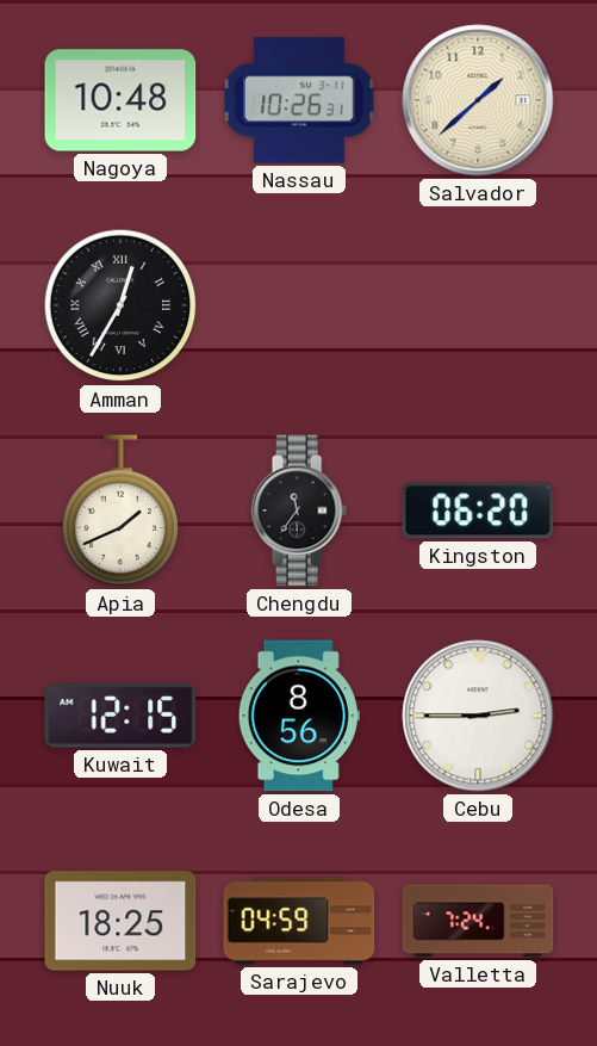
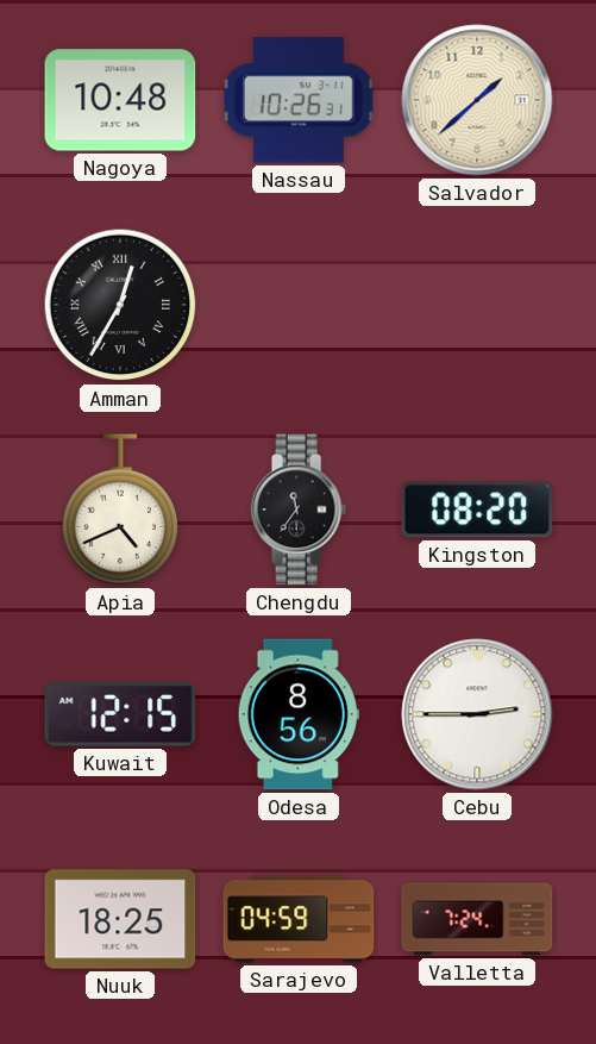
Apia: 1:41 -> 4:41 (120, 510)
Kingston: 06:20 -> 08:20 (477, 510)
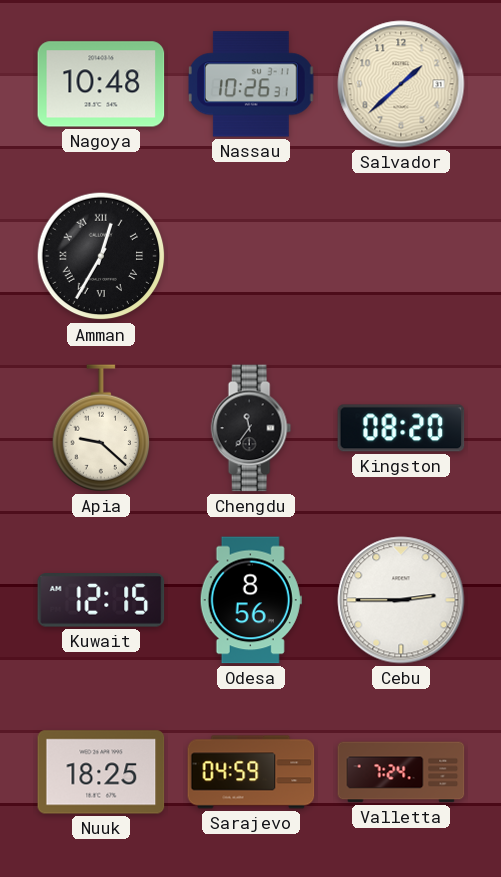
Apia: 4:41 -> 9:22 (101, 428)
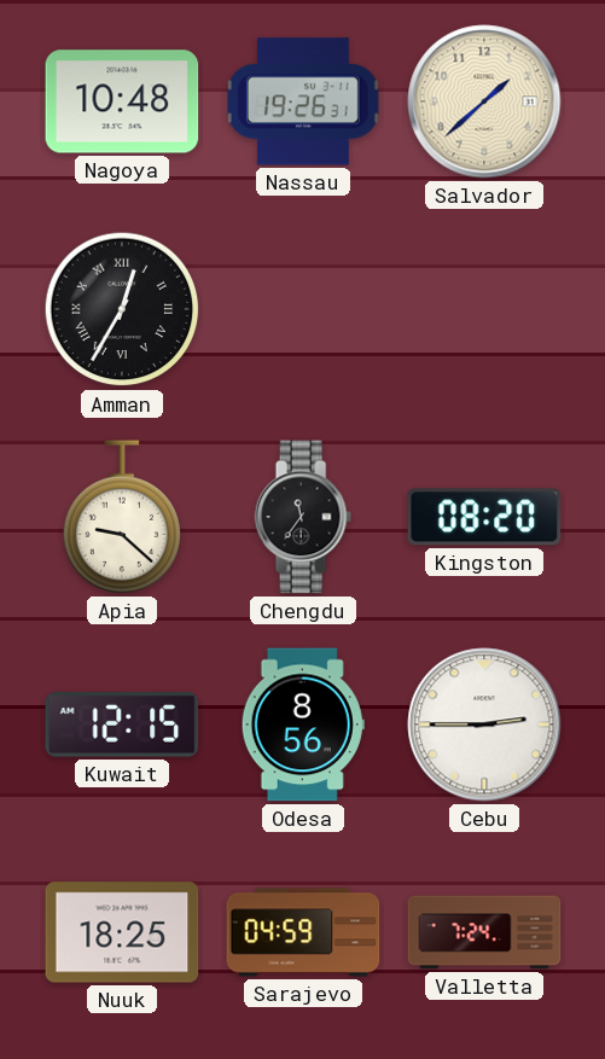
Nassau: 10:26 -> 19:26 (303, 101)
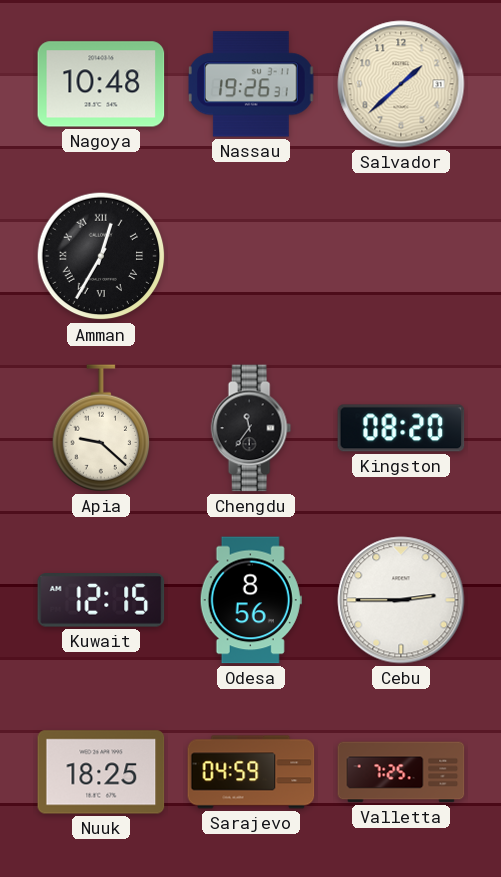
Valletta: 7:24 -> 7:25 (401, 772)
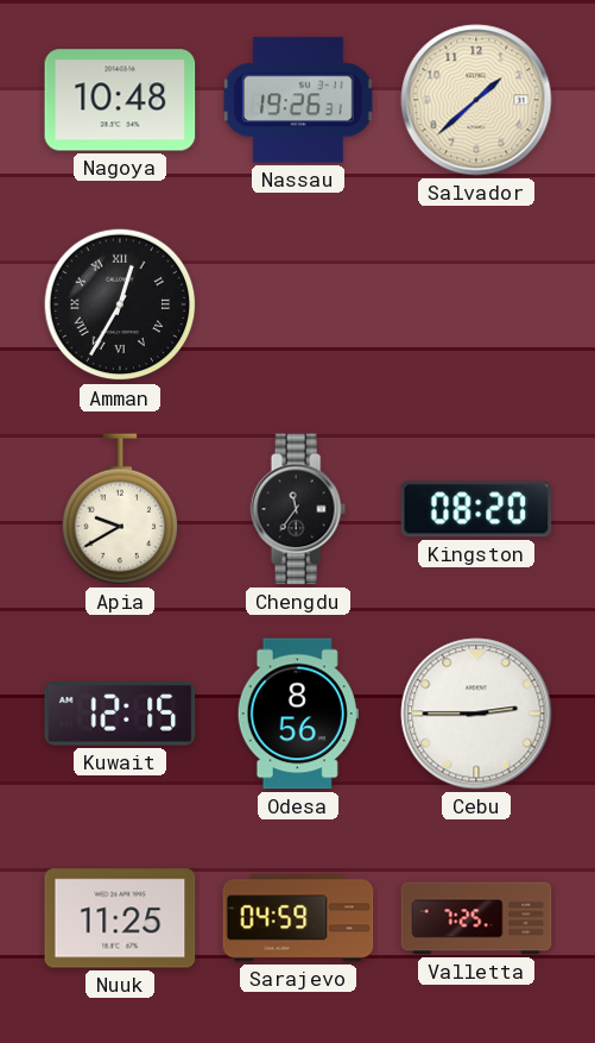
Apia: 9:22 -> 9:40 (120, 509)
Nuuk: 18:25 -> 11:25 (120, 918)
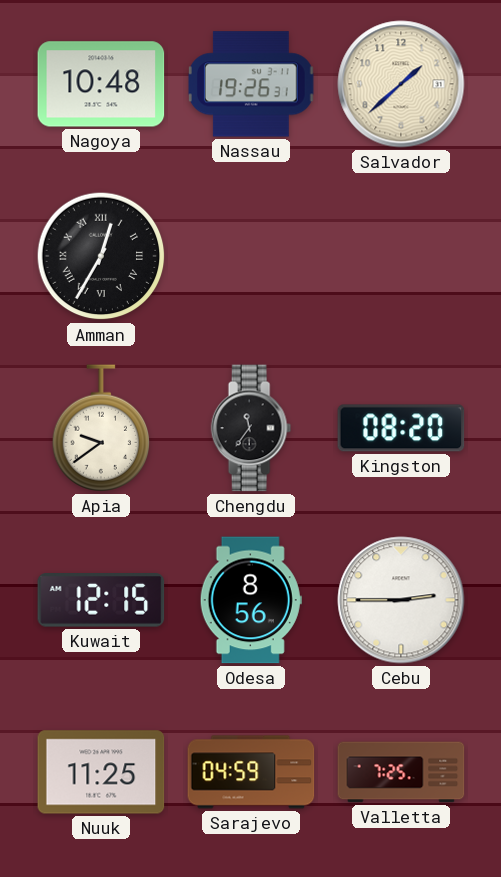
Apia: 9:40 -> 9:39 (101, 428)
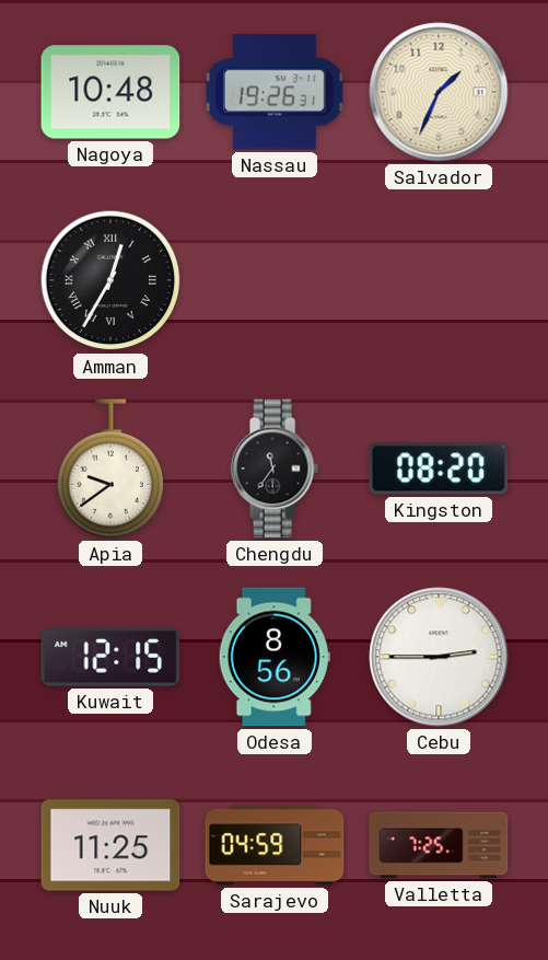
Salvador: 1:38 -> 1:34 (439, 92)
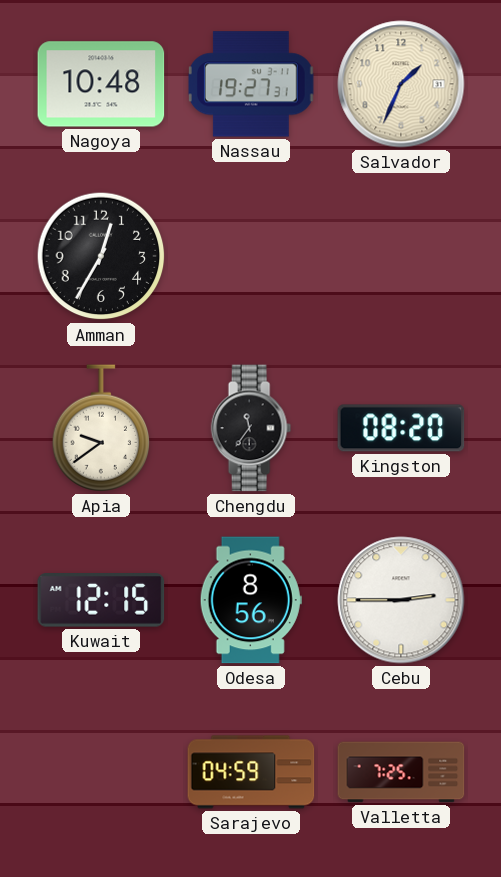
Nassau: 19:26 -> 19:27 (251, 84)
Amman numerals: Roman -> Arabic (101, 256)
Nuuk: 11:25 -> none (110, 845)
